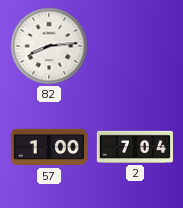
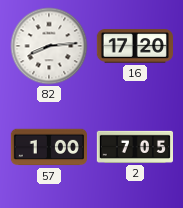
16: none -> 17:20 (134, 46)
2: 7:04 -> 7:05 (134, 147)
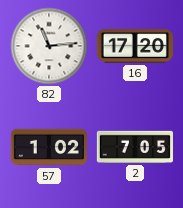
82: 8:14 -> 11:14 (49, 46)
57: 1:00 -> 1:02 (48, 147)
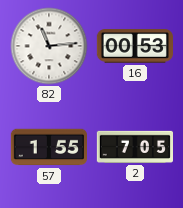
16: 17:20 -> 00:53 (134, 46)
57: 1:02 -> 1:55 (48, 147)
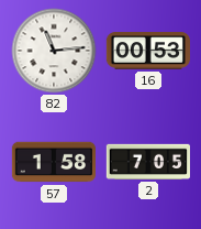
57: 1:55 -> 1:58 (53, 162)
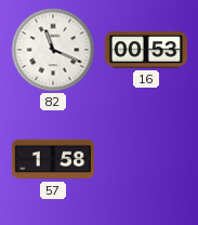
82: 11:14 -> 11:19 (53, 50)
2: 7:05 -> none (147, 162)
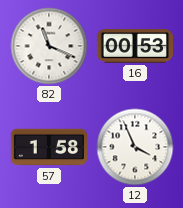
12: none -> 3:56 (135, 147)
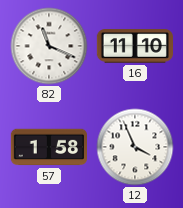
16: 00:53 -> 11:10 (134, 46)
